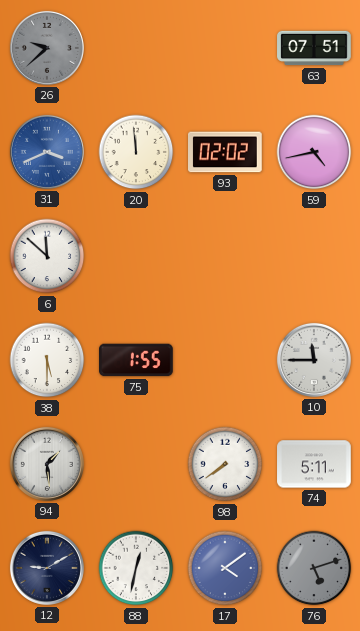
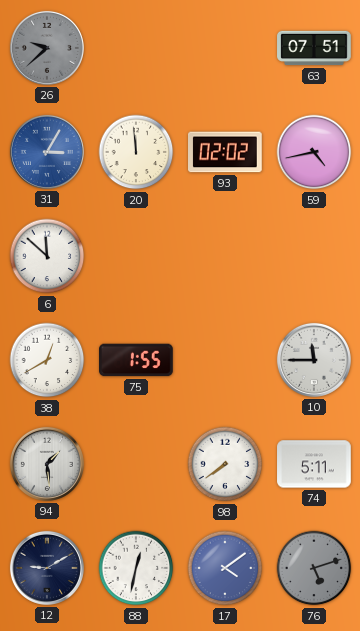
31: 3:41 -> 3:05 (47, 152)
38: 5:30 -> 12:40 (47, 360)
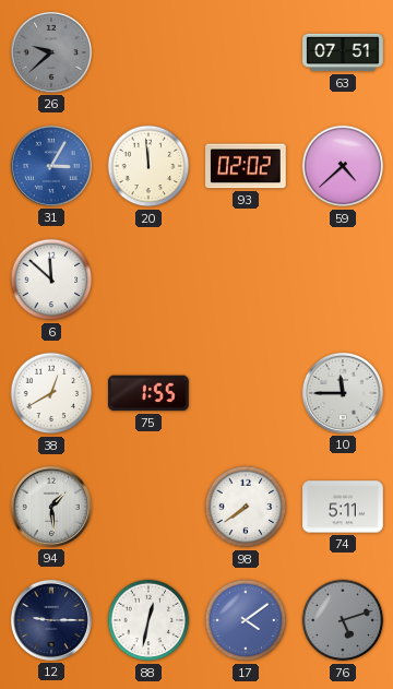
59: 4:43 -> 4:38 (343, 166)
12: 9:10 -> 9:15 (51, 620)
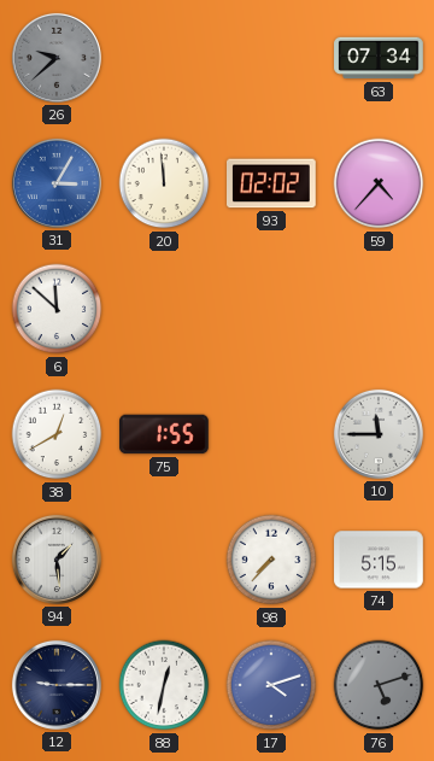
63: 07:51 -> 07:34 (379, 58)
59: 4:38 -> 4:37 (379, 183)
98: 7:39 -> 7:37 (271, 560)
74: 5:11 -> 5:15 (379, 560)
17: 4:09 -> 4:12 (271, 685)
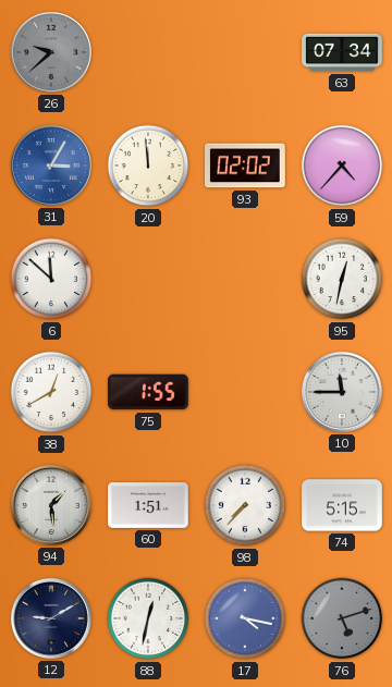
95: none -> 12:32 (342, 279)
60: none -> 1:51 (148, 505)
12: 9:15 -> 9:10 (51, 618)
17: 4:12 -> 4:17 (245, 618)
